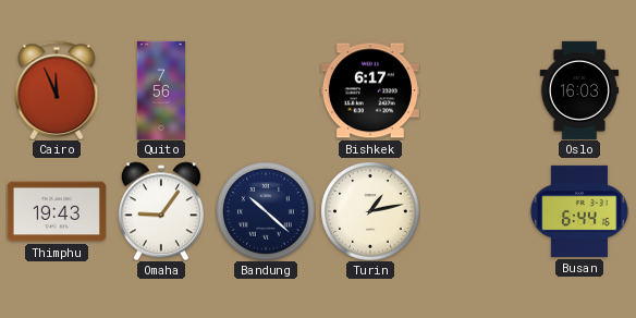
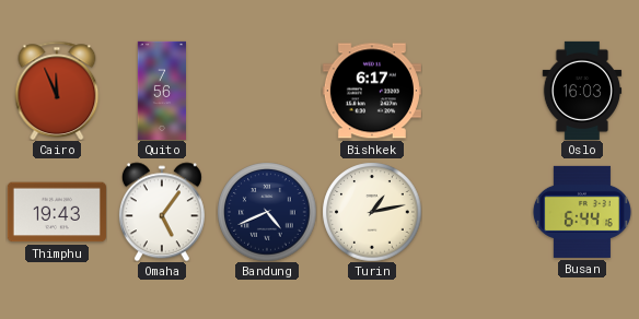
Omaha: 9:06 -> 5:06 (162, 212)
Bandung: 10:22 -> 4:41 (267, 212)
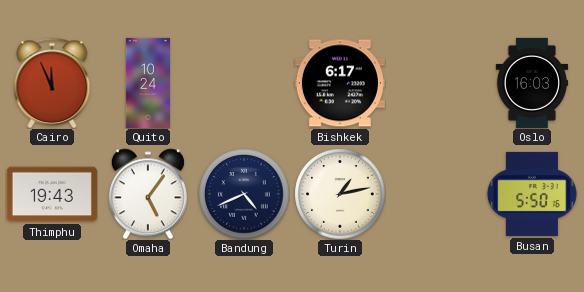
Quito: 7:56 -> 10:24 (147, 83)
Busan: 6:44 -> 5:50 (532, 194)
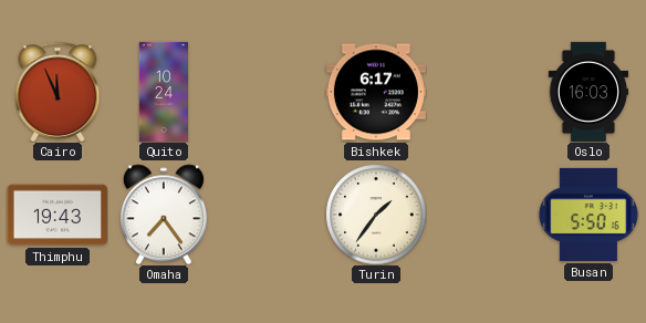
Omaha: 5:06 -> 7:24 (164, 215)
Bandung: 4:41 -> none (244, 194)
Turin: 1:13 -> 1:36 (376, 215)
